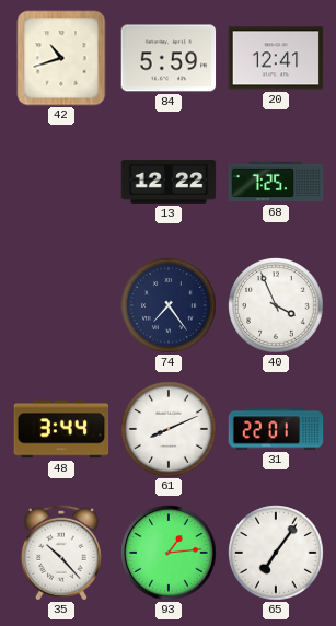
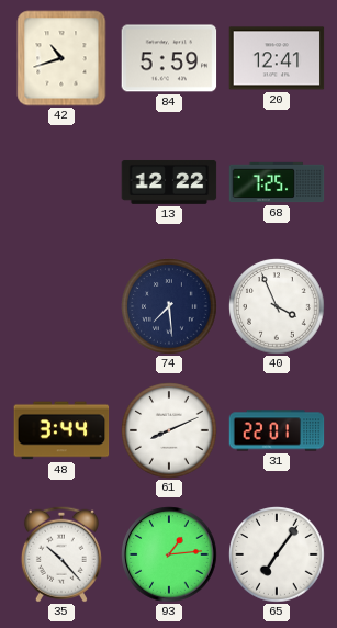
74: 7:24 -> 7:29 (169, 306)
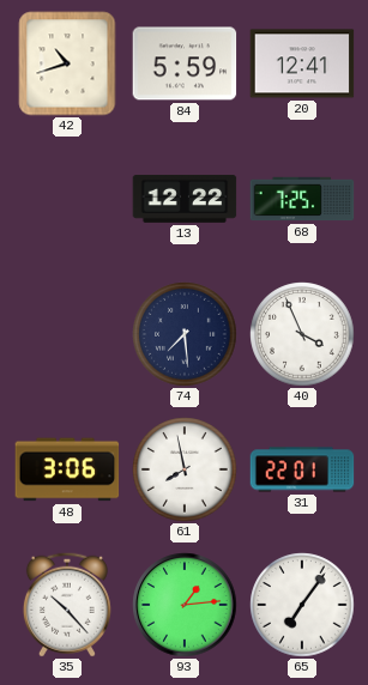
48: 3:44 -> 3:06 (67, 469)
61: 8:11 -> 7:58 (185, 469)
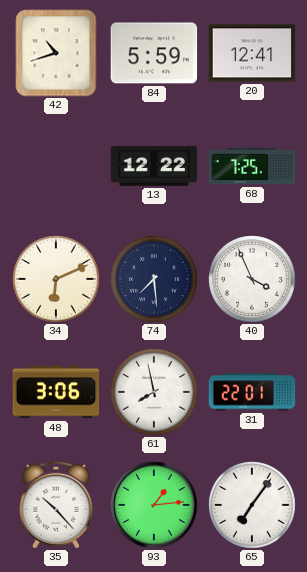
34: none -> 6:11 (56, 279)
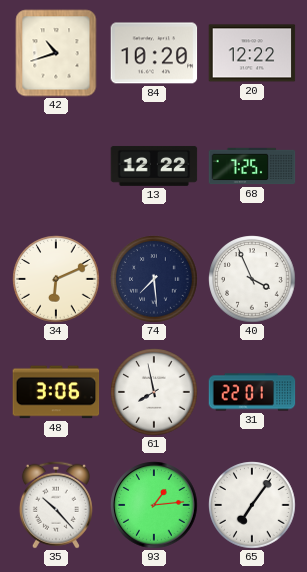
84: 5:59 -> 10:20 (154, 53)
20: 12:41 -> 12:22 (252, 53)
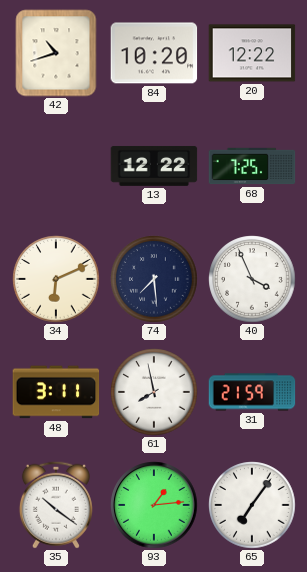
48: 3:06 -> 3:11 (56, 392)
31: 22:01 -> 21:59 (252, 392)
35: 10:23 -> 10:21 (56, 505)
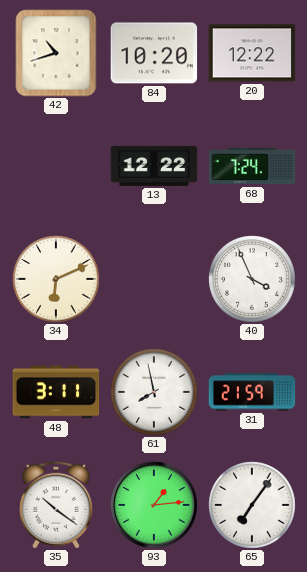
68: 7:25 -> 7:24 (252, 166)
74: 7:29 -> none (154, 279)
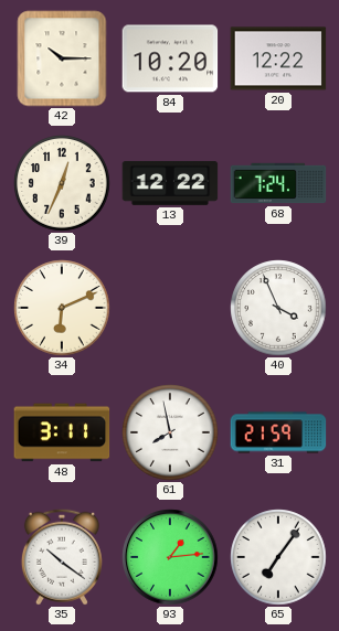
42: 10:42 -> 10:15 (62, 58)
39: none -> 12:34 (62, 183)
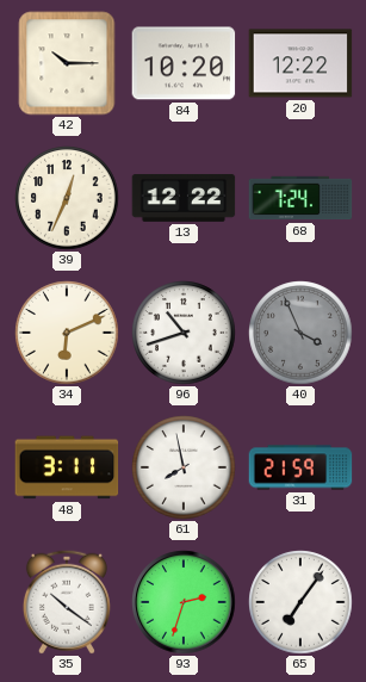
96: none -> 10:42 (184, 333)
40 dial: white -> grey (300, 333)
93: 1:14 -> 2:33 (184, 602)
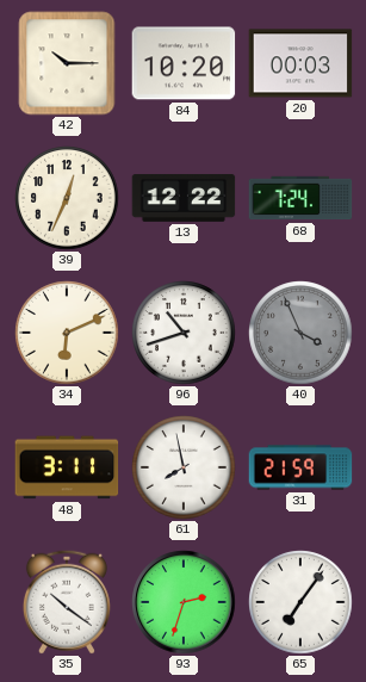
20: 12:22 -> 00:03 (300, 63)
